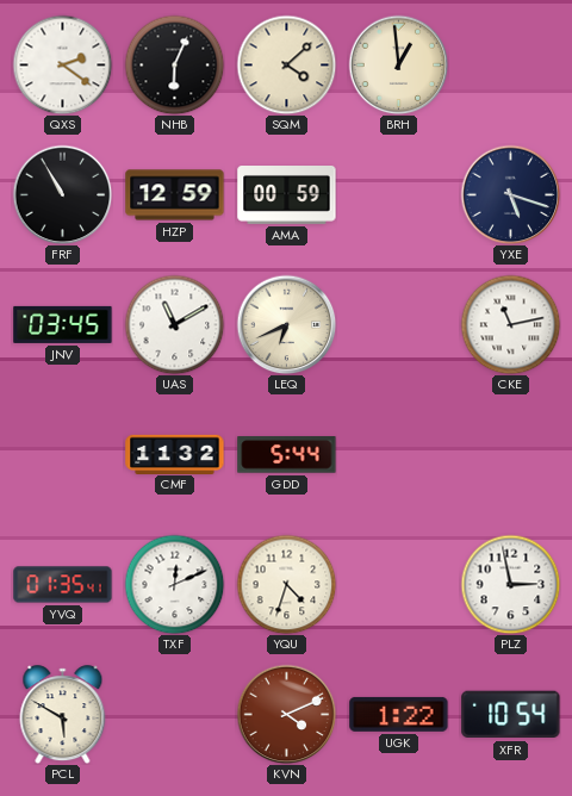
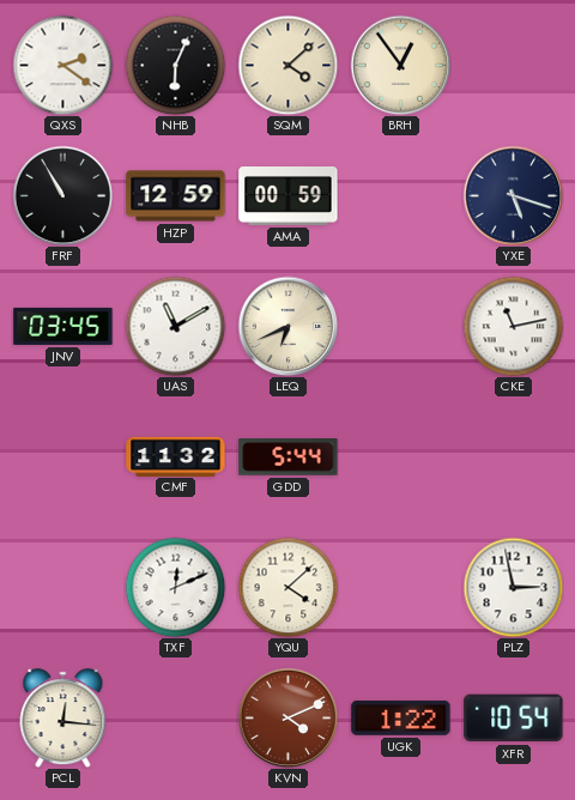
BRH: 12:59 -> 12:54 (400, 65)
YVQ: 01:35 -> none (63, 585)
YQU: 4:33 -> 4:08 (287, 587)
PCL: 5:50 -> 12:16 (63, 719)
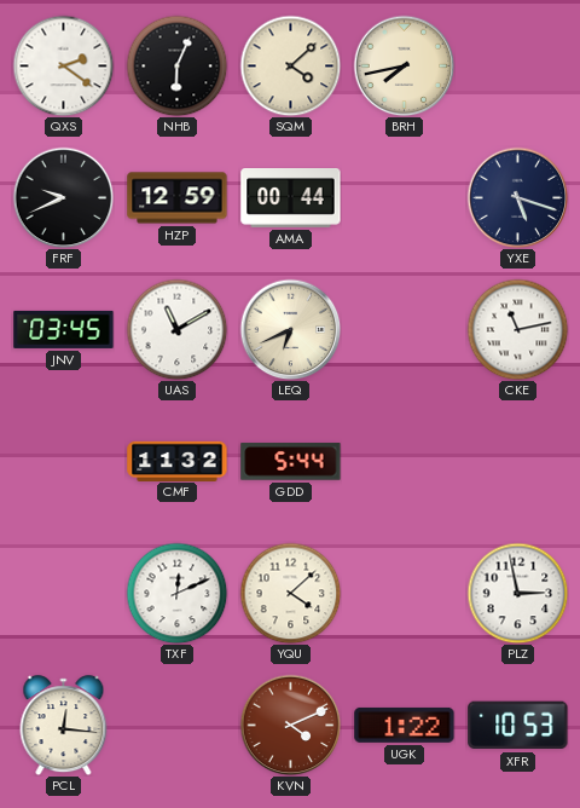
BRH: 12:54 -> 7:43 (404, 65)
FRF: 10:55 -> 9:41 (63, 197)
AMA: 00:59 -> 00:44 (291, 198)
XFR: 10:54 -> 10:53 (518, 726)
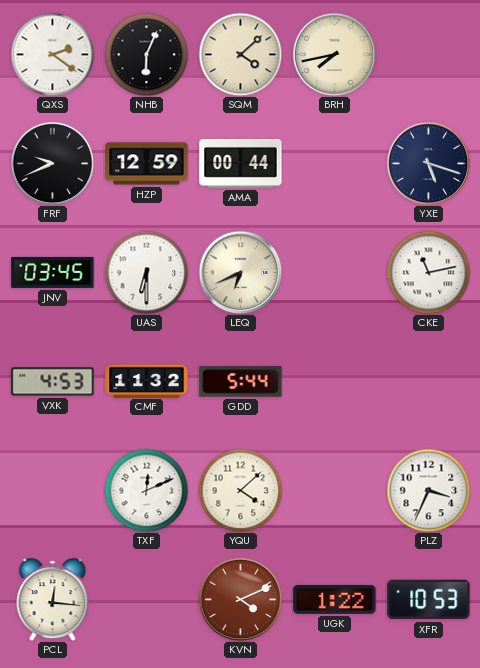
UAS: 11:10 -> 6:30 (146, 272)
VXK: none -> 4:53 (53, 382)
PLZ: 2:58 -> 3:34 (428, 490)
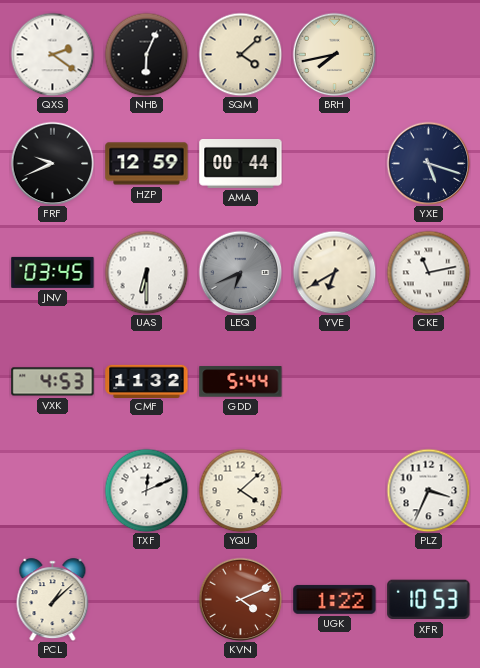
LEQ dial: cream -> grey (240, 272)
YVE: none -> 6:40 (334, 272)
PCL: 12:16 -> 1:08 (53, 600)
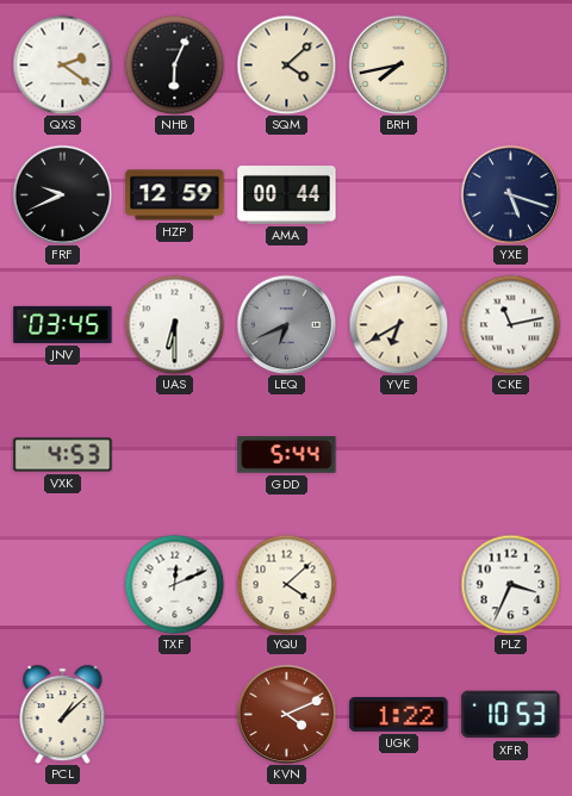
CMF: 11:32 -> none (147, 381)
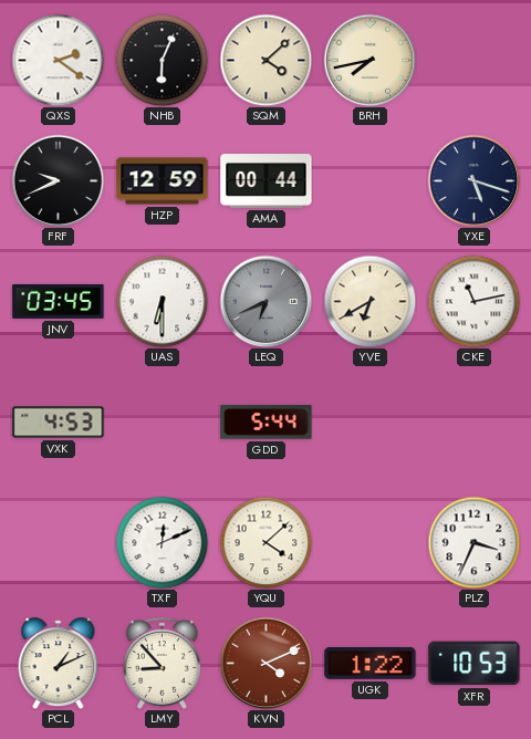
PCL: 1:08 -> 1:11 (59, 664)
LMY: none -> 8:53 (162, 663)
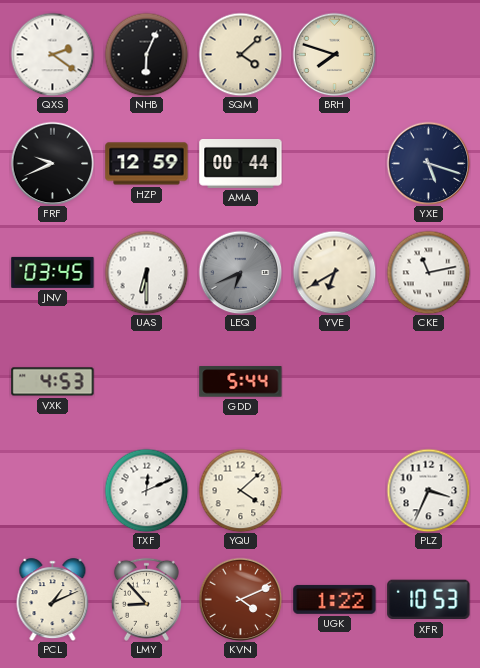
BRH: 7:43 -> 7:48 (334, 54)
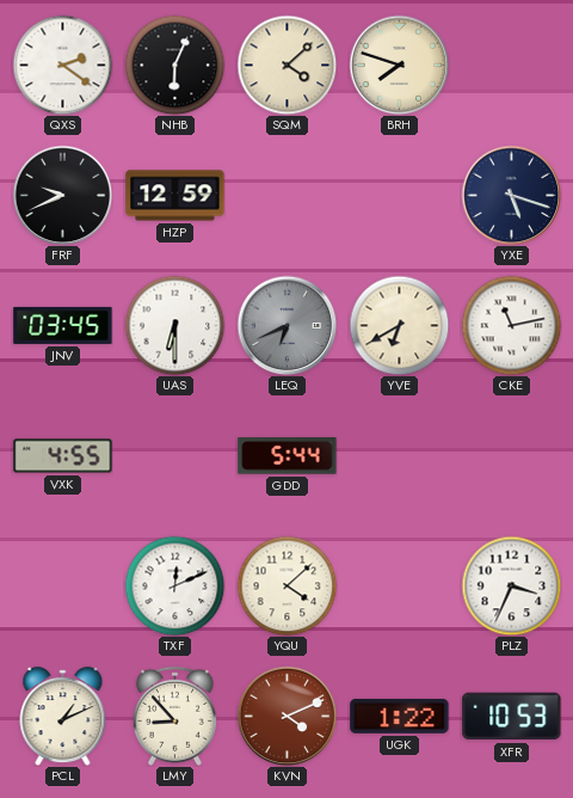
AMA: 00:44 -> none (241, 164)
VXK: 4:53 -> 4:55 (63, 456)
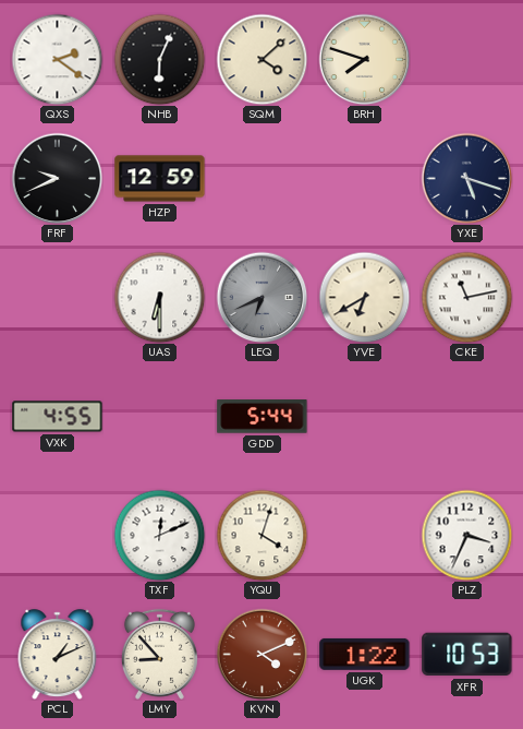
JNV: 03:45 -> none (63, 325)
YQU: 4:08 -> 4:03 (261, 535)
